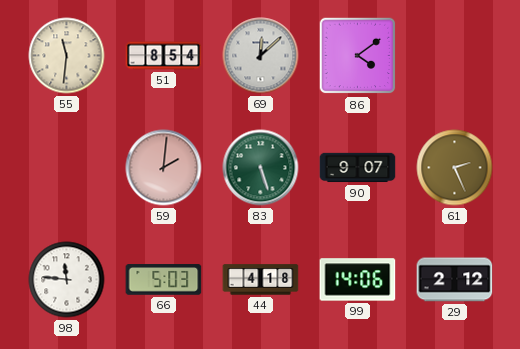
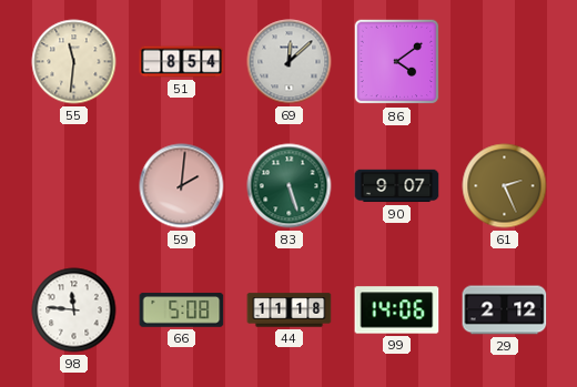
66: 5:03 -> 5:08 (182, 310)
44: 4:18 -> 11:18 (290, 310)
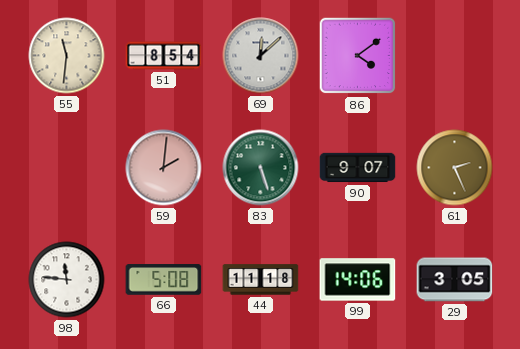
29: 2:12 -> 3:05 (455, 280)
